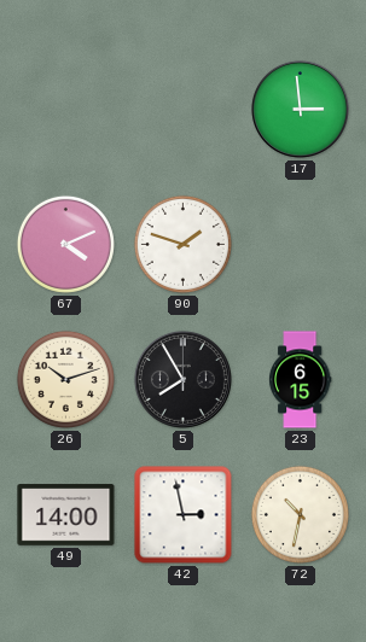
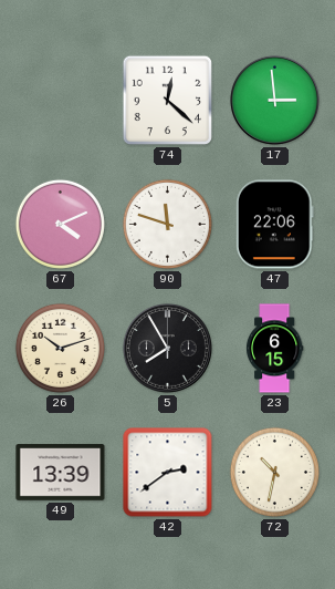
74: none -> 12:22 (168, 101)
90: 1:48 -> 11:48 (167, 224)
47: none -> 22:06 (275, 225)
49: 14:00 -> 13:39 (61, 473)
42: 2:58 -> 2:39 (168, 473)
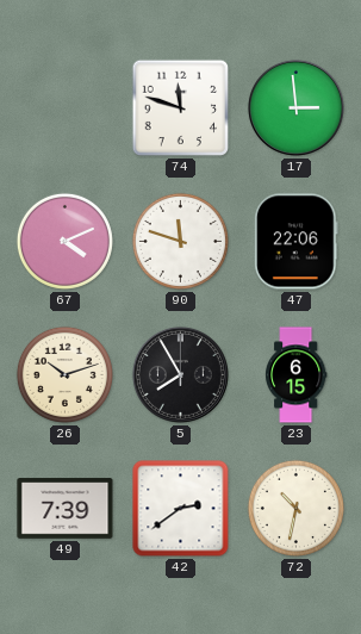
74: 12:22 -> 11:48 (181, 108)
49: 13:39 -> 7:39 (66, 509)
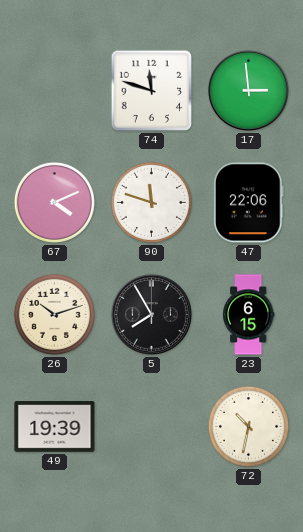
49: 7:39 -> 19:39 (55, 427)
42: 2:39 -> none (181, 509)
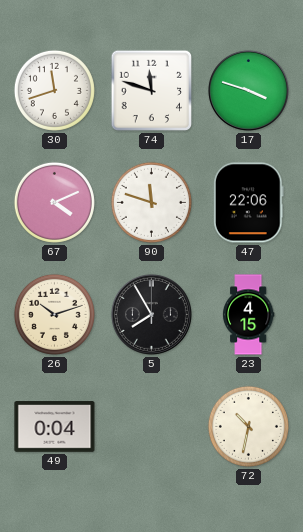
30: none -> 11:42 (54, 90)
17: 2:59 -> 3:48 (248, 90)
23: 6:15 -> 4:15 (248, 315)
49: 19:39 -> 0:04 (55, 427)
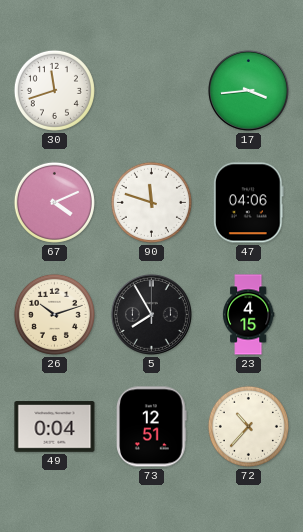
74: 11:48 -> none (152, 91)
17: 3:48 -> 3:44 (248, 90)
47: 22:06 -> 04:06 (249, 203)
73: none -> 12:51 (152, 427)
72: 10:32 -> 10:37 (248, 426)
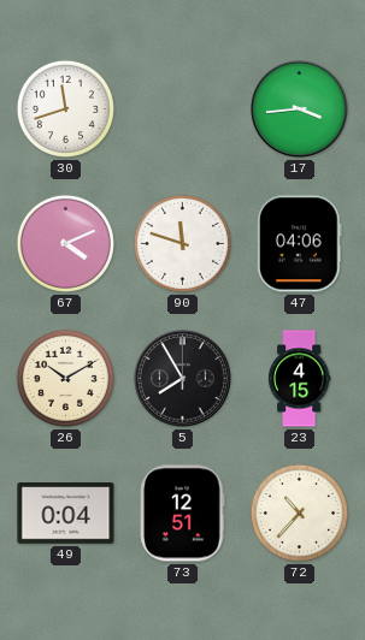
26: 10:12 -> 10:10 (65, 378)
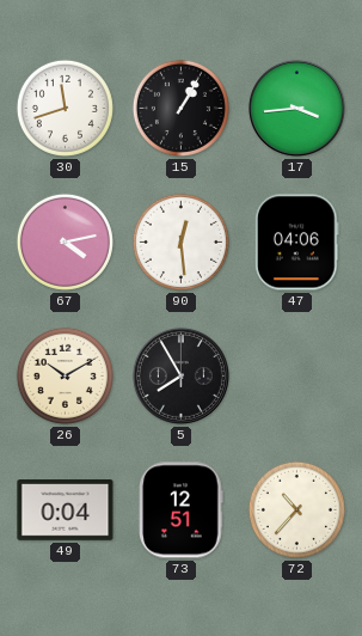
15: none -> 1:05 (180, 108)
67: 4:11 -> 4:13 (65, 241)
90: 11:48 -> 12:29 (180, 241)
23: 4:15 -> none (299, 379)
